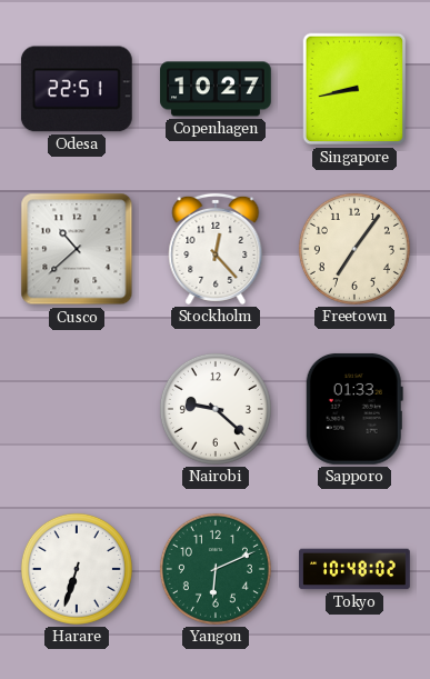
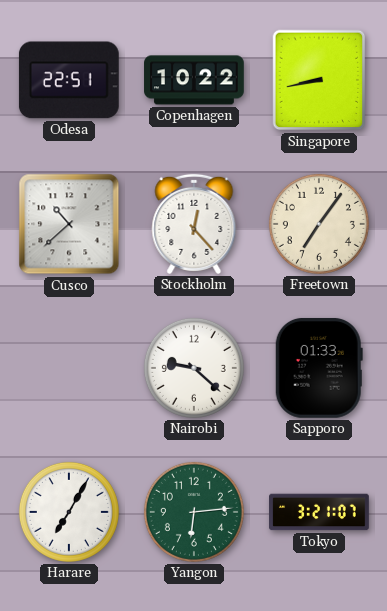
Copenhagen: 10:27 -> 10:22 (194, 80)
Harare: 6:33 -> 7:05 (69, 512)
Yangon: 6:11 -> 6:14 (194, 512)
Tokyo: 10:48 -> 3:21 (319, 512)
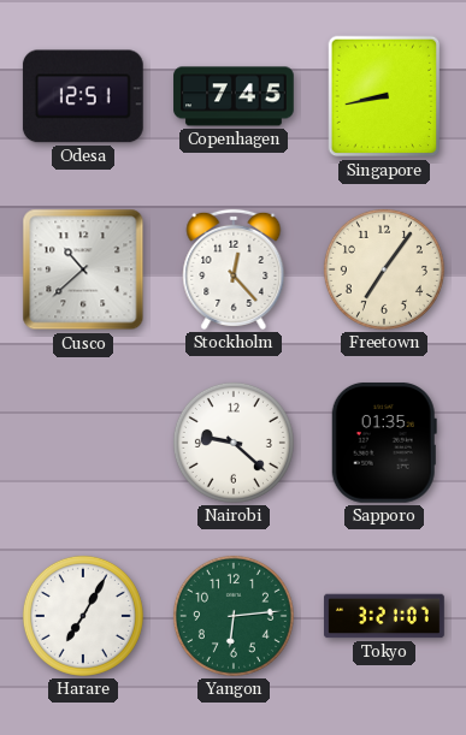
Odesa: 22:51 -> 12:51 (83, 96)
Copenhagen: 10:22 -> 7:45 (234, 96)
Sapporo: 01:33 -> 01:35 (384, 443)
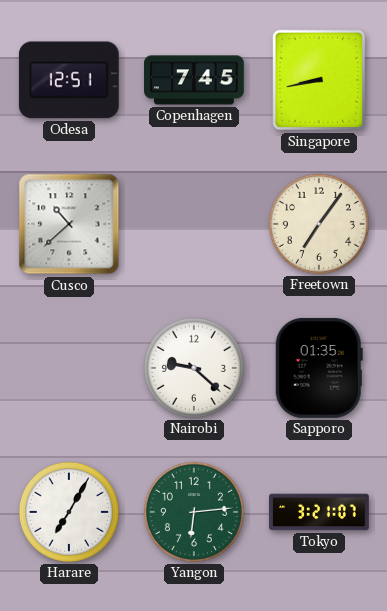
Stockholm: 12:23 -> none (234, 269)
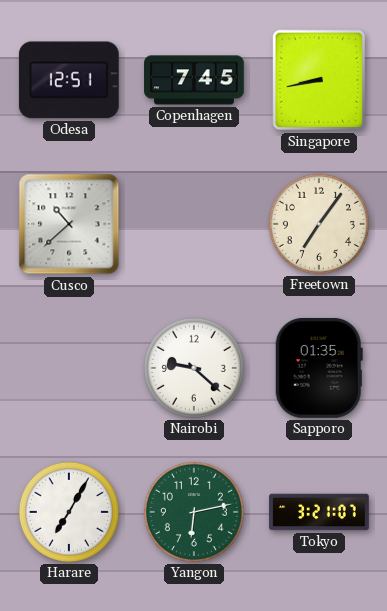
Yangon: 6:14 -> 6:13 (194, 512)
